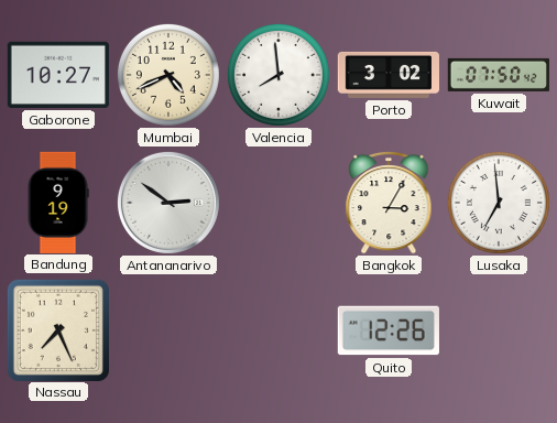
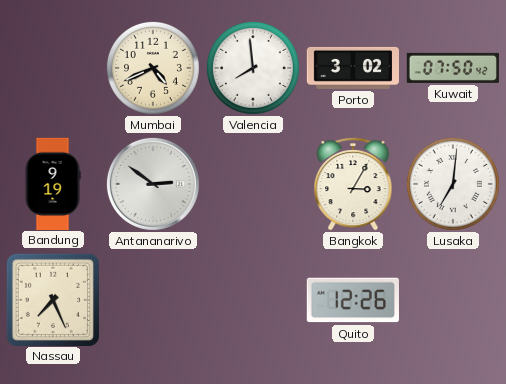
Gaborone: 10:27 -> none (58, 75)
Lusaka: 6:59 -> 7:01 (453, 184)
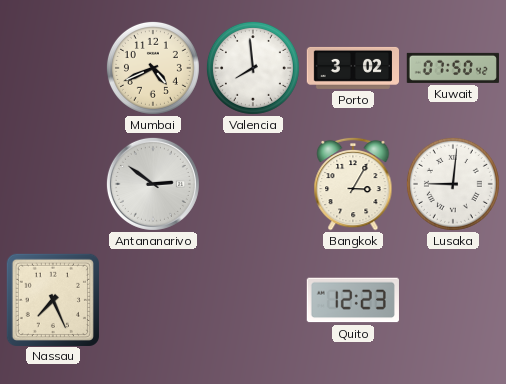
Bandung: 9:19 -> none (53, 183)
Lusaka: 7:01 -> 9:01 (453, 184)
Quito: 12:26 -> 12:23 (353, 300)
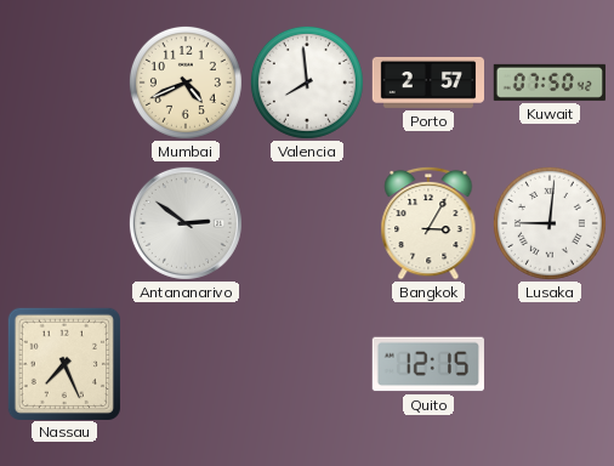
Porto: 3:02 -> 2:57 (427, 83)
Quito: 12:23 -> 12:15 (428, 364)
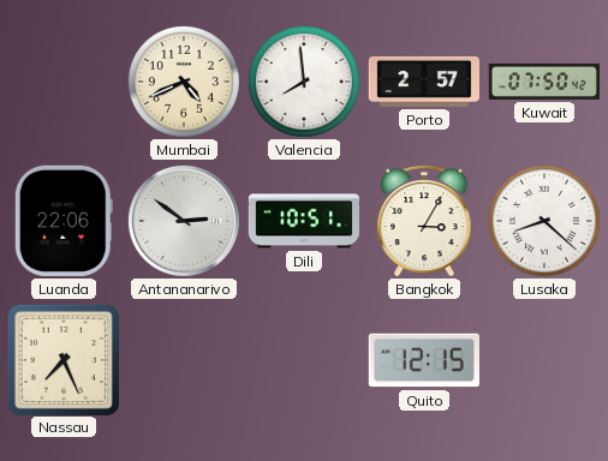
Luanda: none -> 22:06 (64, 221)
Dili: none -> 10:51 (304, 221)
Lusaka: 9:01 -> 8:22 (544, 221)
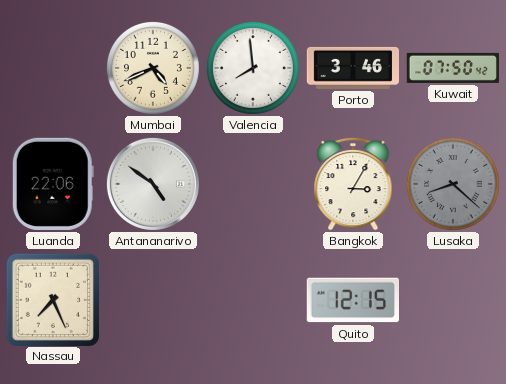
Porto: 2:57 -> 3:46 (352, 68)
Antananarivo: 2:51 -> 4:51 (153, 184)
Dili: 10:51 -> none (304, 221)
Lusaka dial: white -> grey (453, 184)
